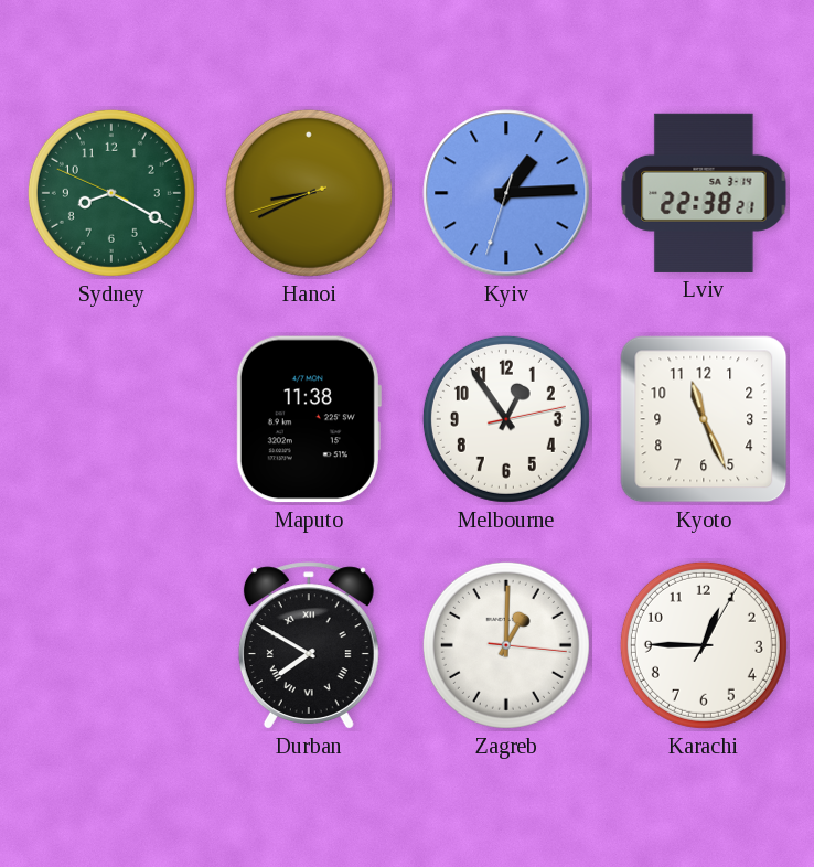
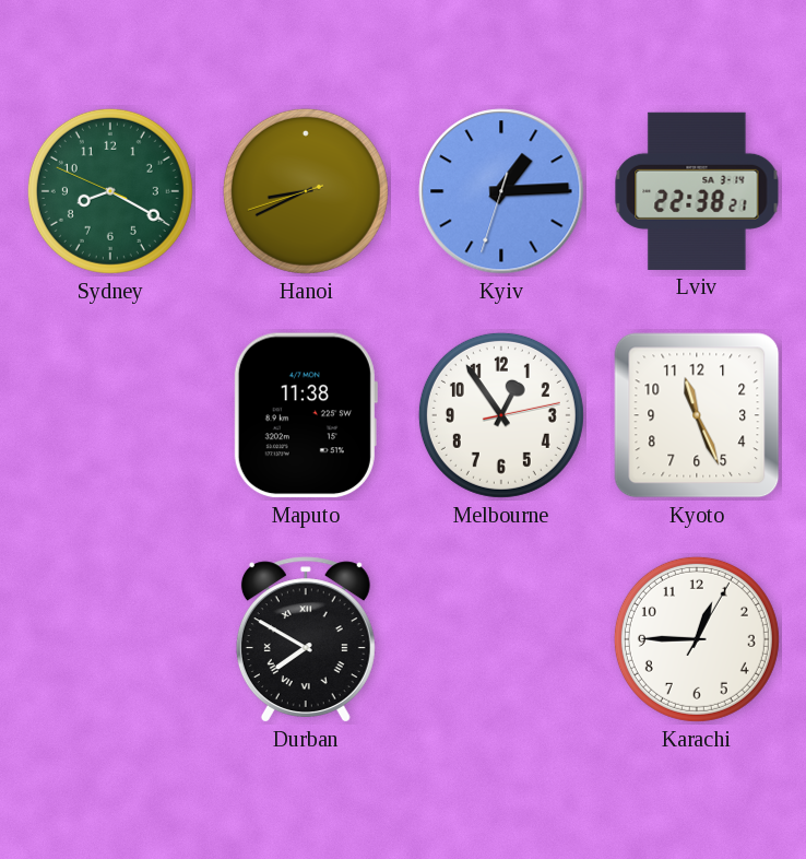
Zagreb: 1:00 -> none (506, 645)
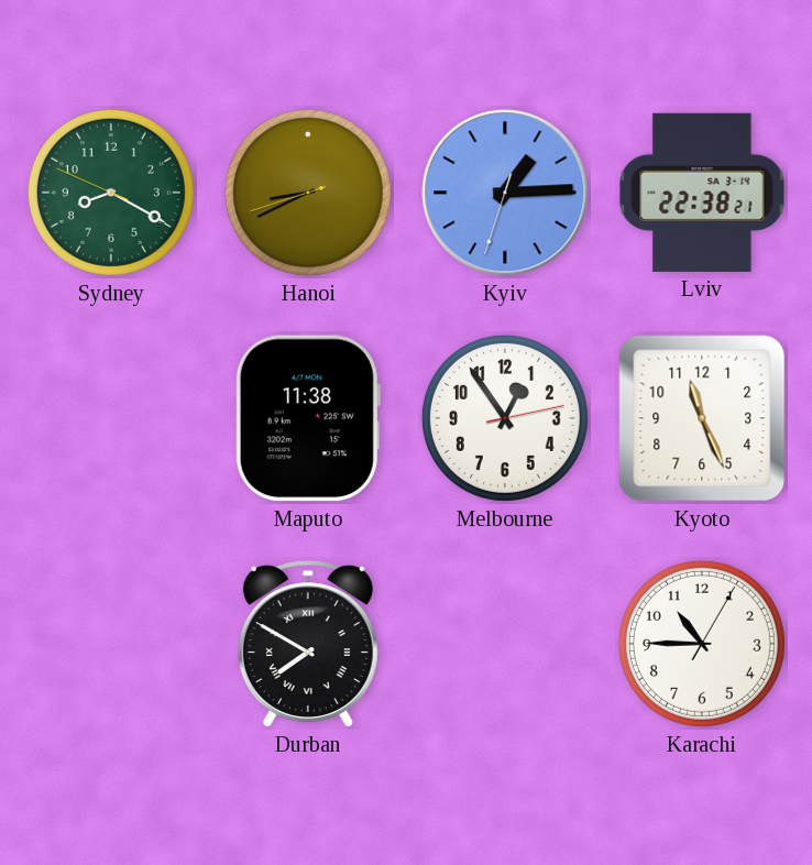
Karachi: 12:45 -> 10:45 (702, 644)
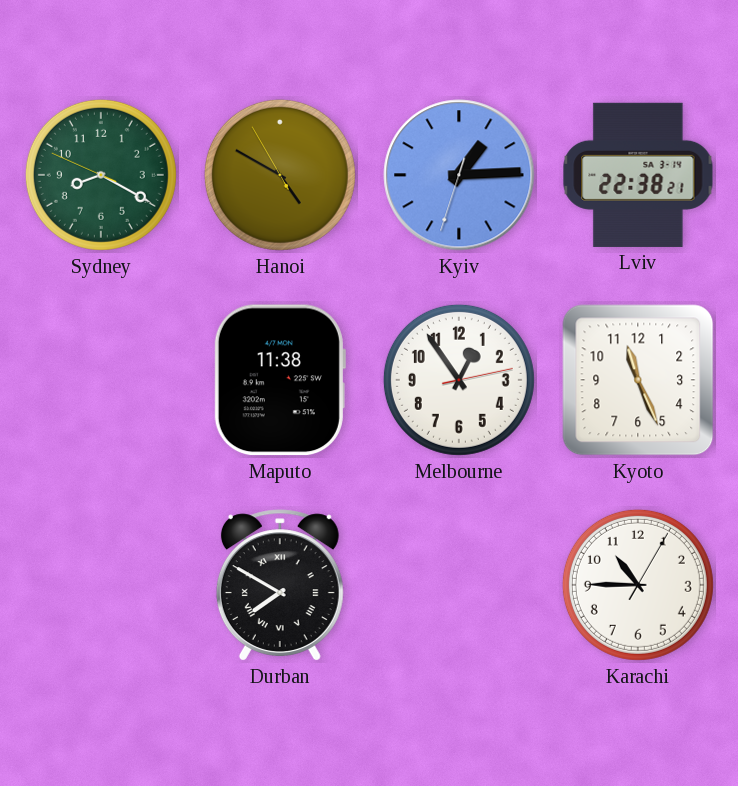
Hanoi: 8:40 -> 4:49 (280, 175)
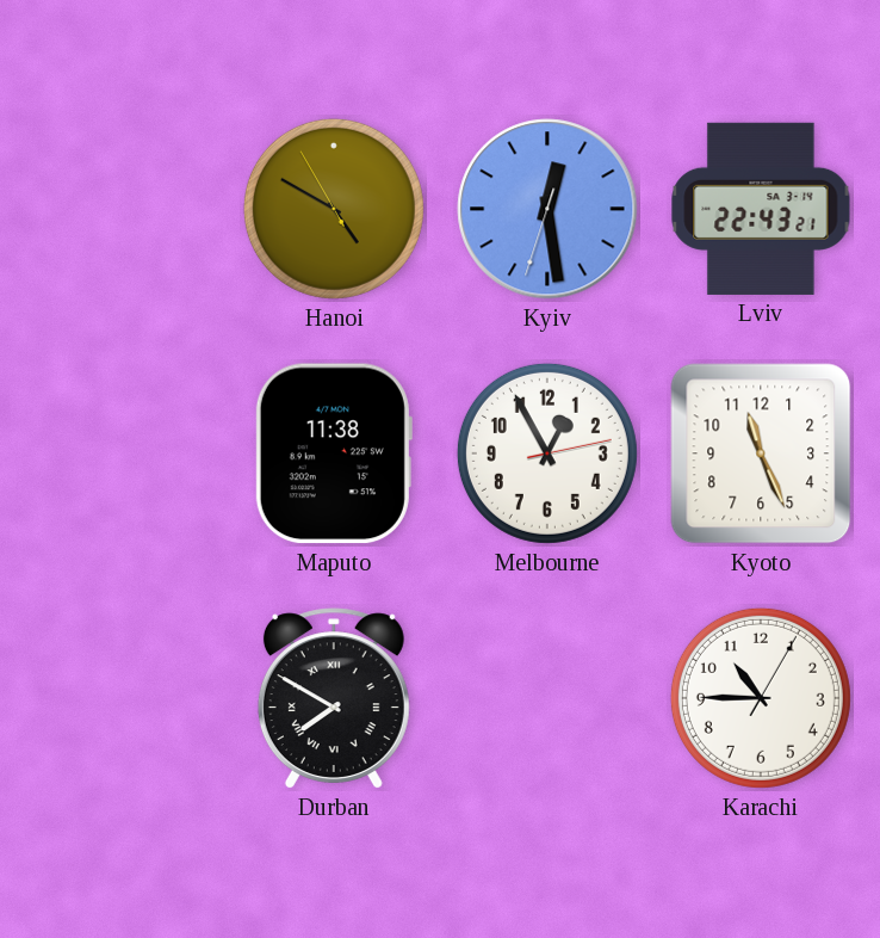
Sydney: 8:19 -> none (101, 175)
Kyiv: 1:14 -> 12:28 (547, 209)
Lviv: 22:38 -> 22:43 (761, 209)
Melbourne: 12:54 -> 12:55 (547, 453)
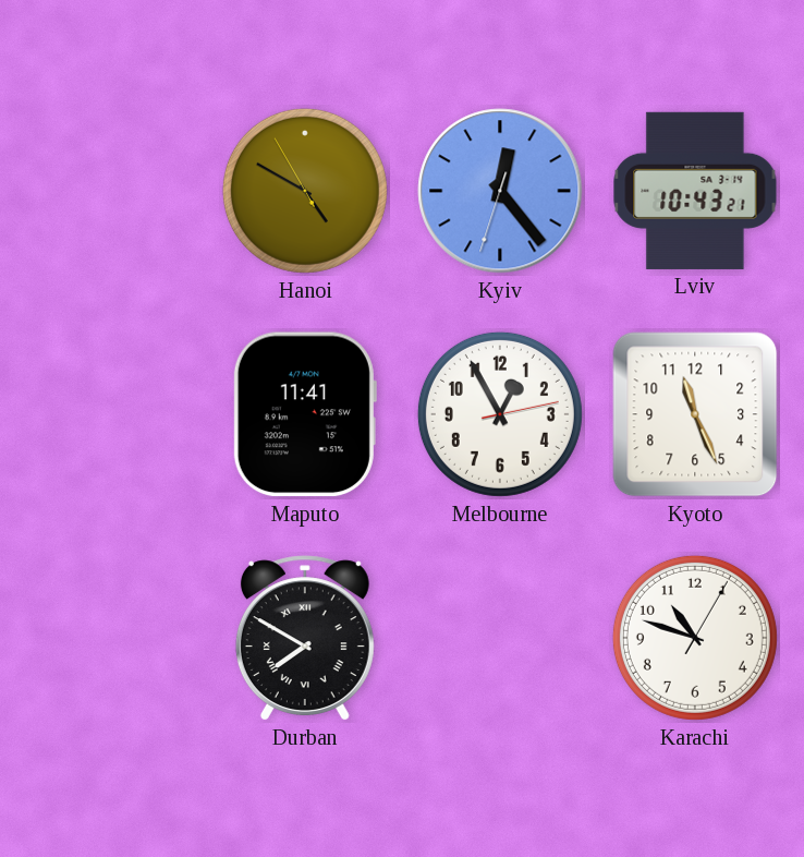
Kyiv: 12:28 -> 12:23 (500, 191)
Lviv: 22:43 -> 10:43 (695, 191)
Maputo: 11:38 -> 11:41 (305, 414)
Karachi: 10:45 -> 10:48 (695, 638)
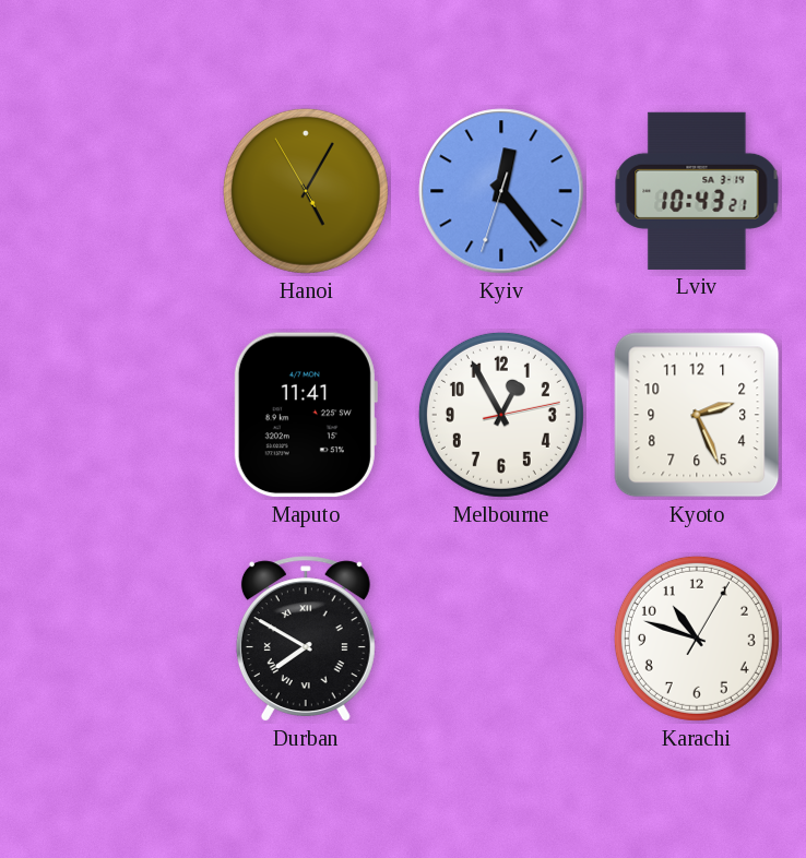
Hanoi: 4:49 -> 5:04 (306, 191)
Kyoto: 11:26 -> 2:26 (697, 415)
